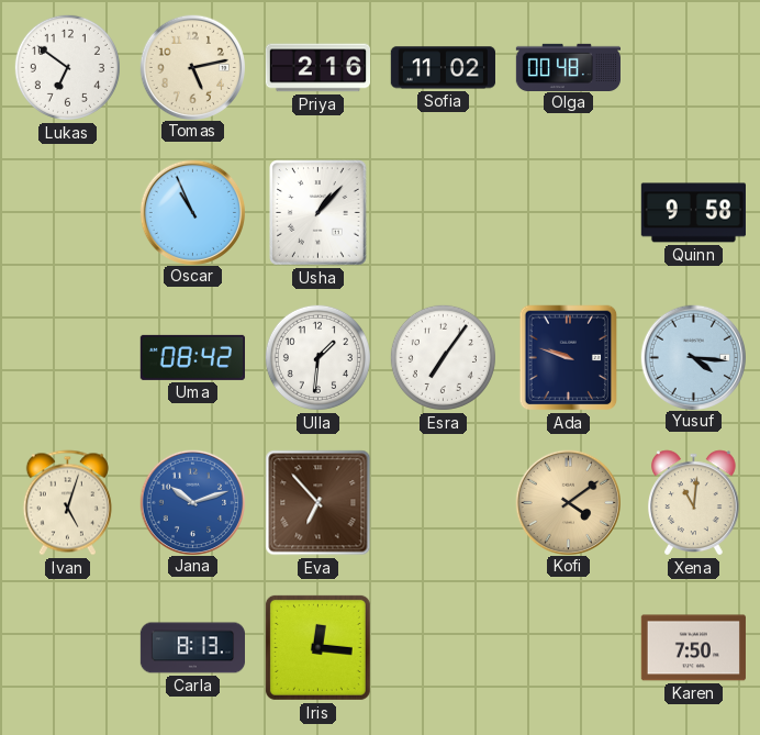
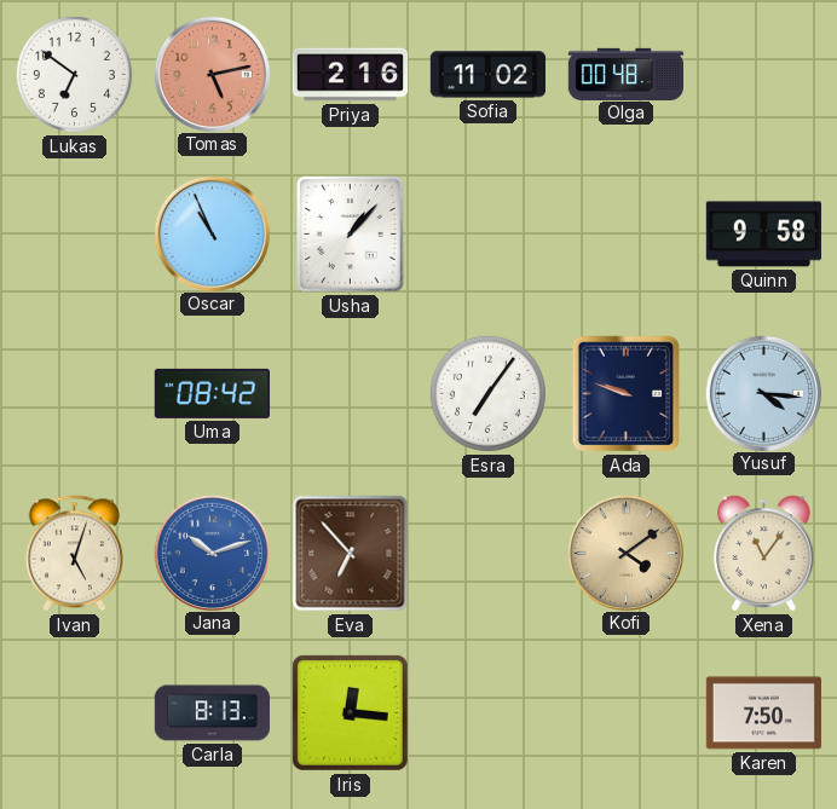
Tomas dial: cream -> salmon (212, 74)
Ulla: 1:31 -> none (317, 357)
Xena: 11:01 -> 11:06 (764, 554)
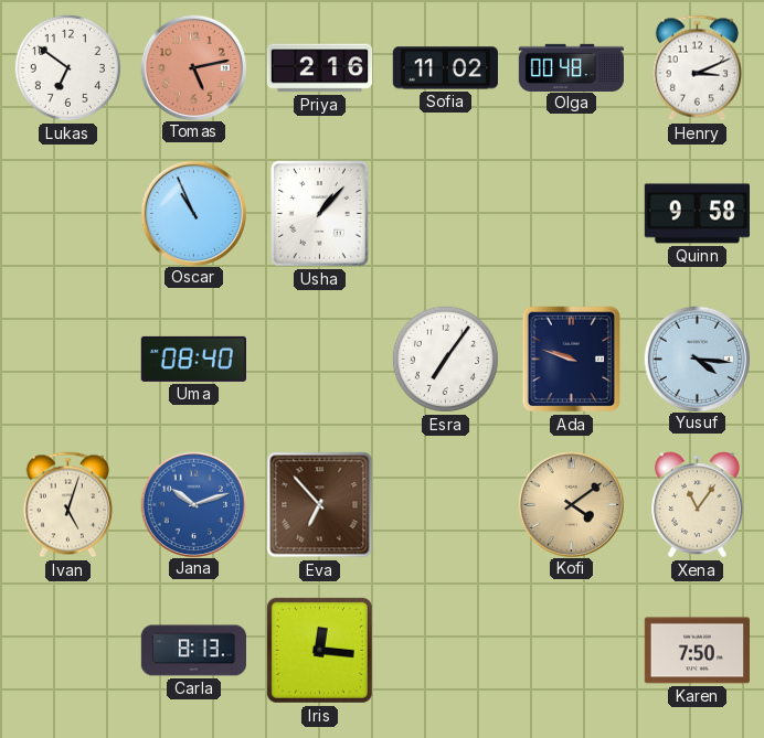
Henry: none -> 3:11 (697, 68)
Uma: 08:42 -> 08:40 (193, 359)
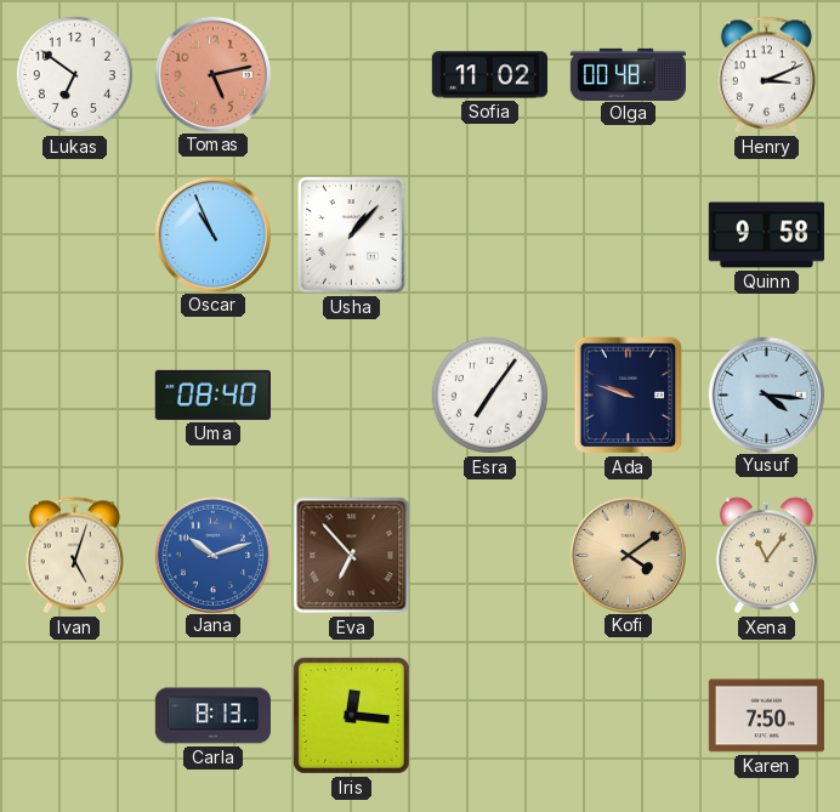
Priya: 2:16 -> none (319, 68)
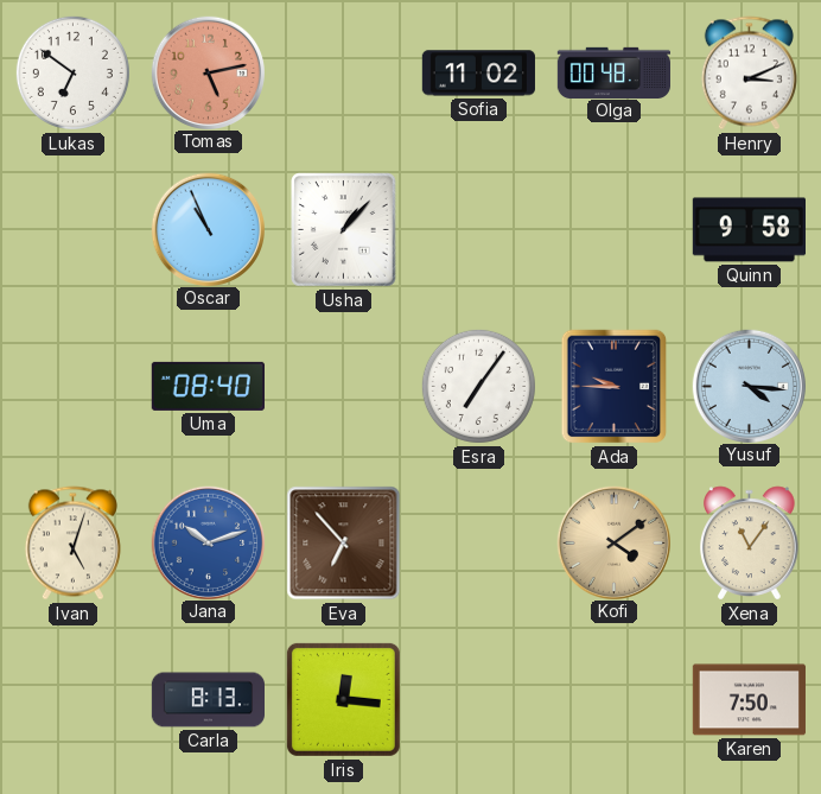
Ada: 9:48 -> 9:45 (615, 387)
